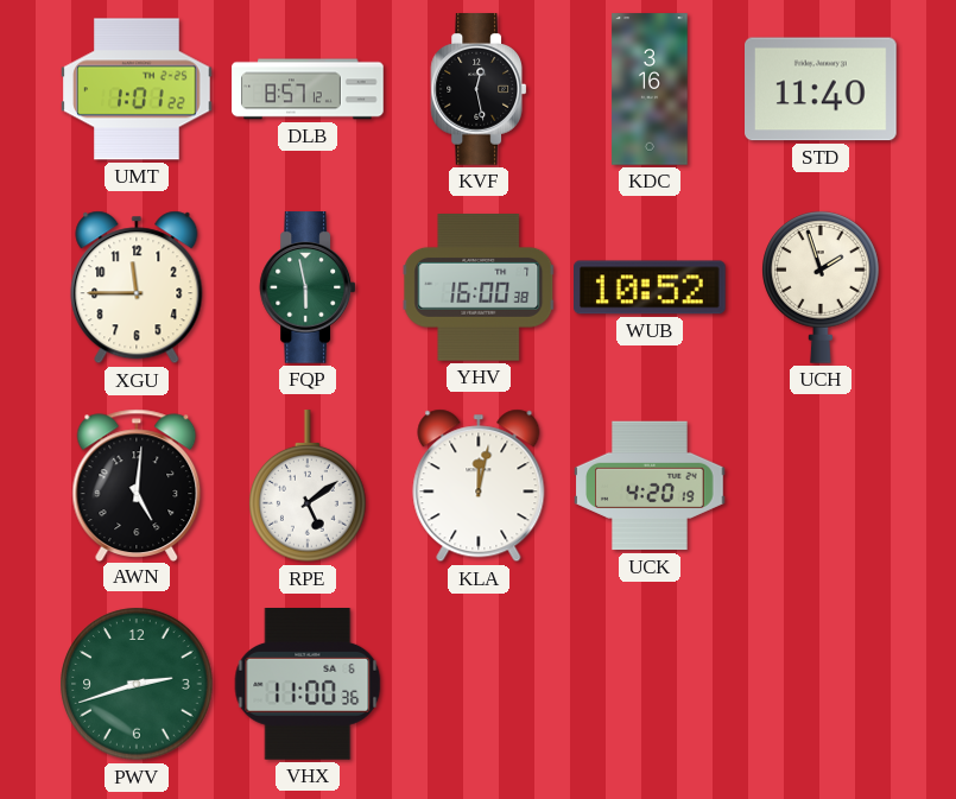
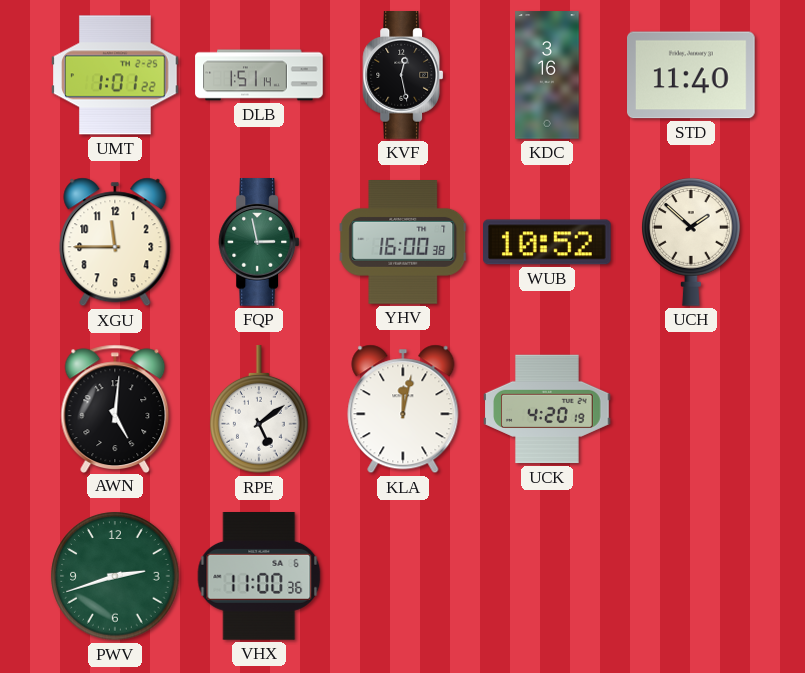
DLB: 8:57 -> 1:51 (259, 75)
FQP: 5:58 -> 2:58 (259, 242)
UCH: 1:57 -> 1:52 (692, 242)
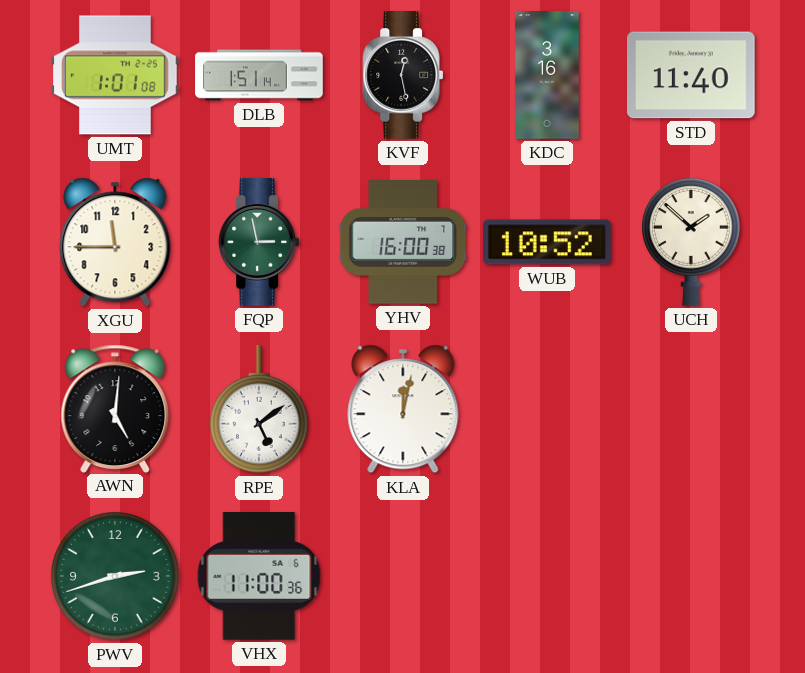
UMT: 1:01:22 -> 1:01:08 (115, 75)
UCK: 4:20 -> none (547, 409)
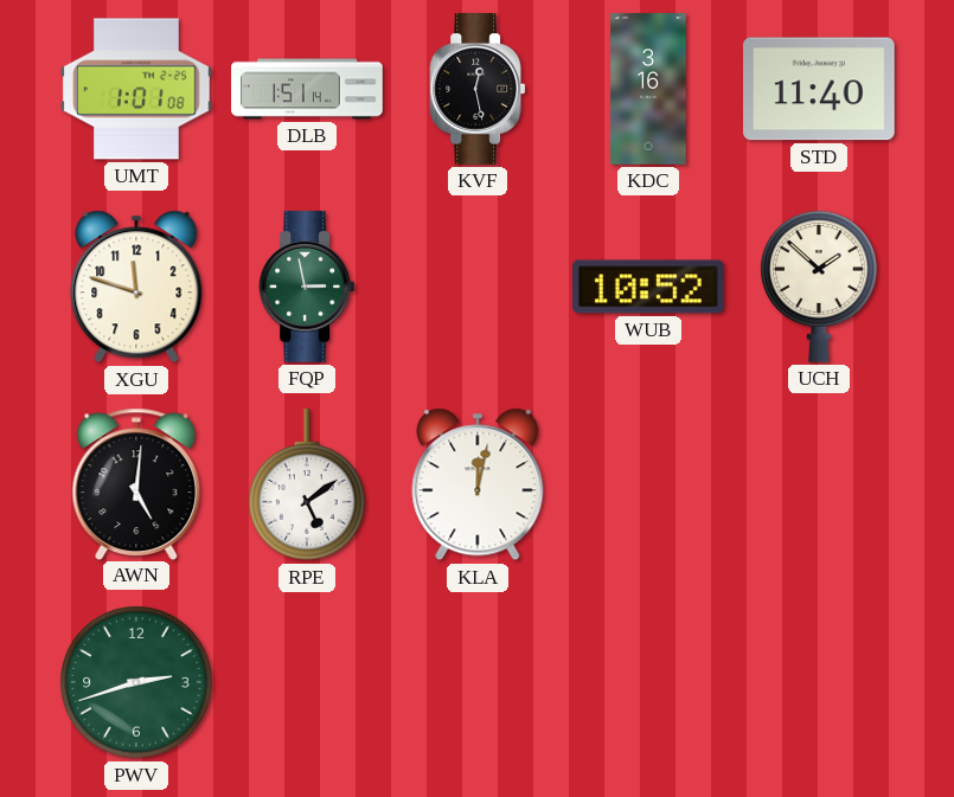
XGU: 11:45 -> 11:48 (136, 287)
YHV: 16:00 -> none (403, 243)
VHX: 11:00 -> none (259, 577)
